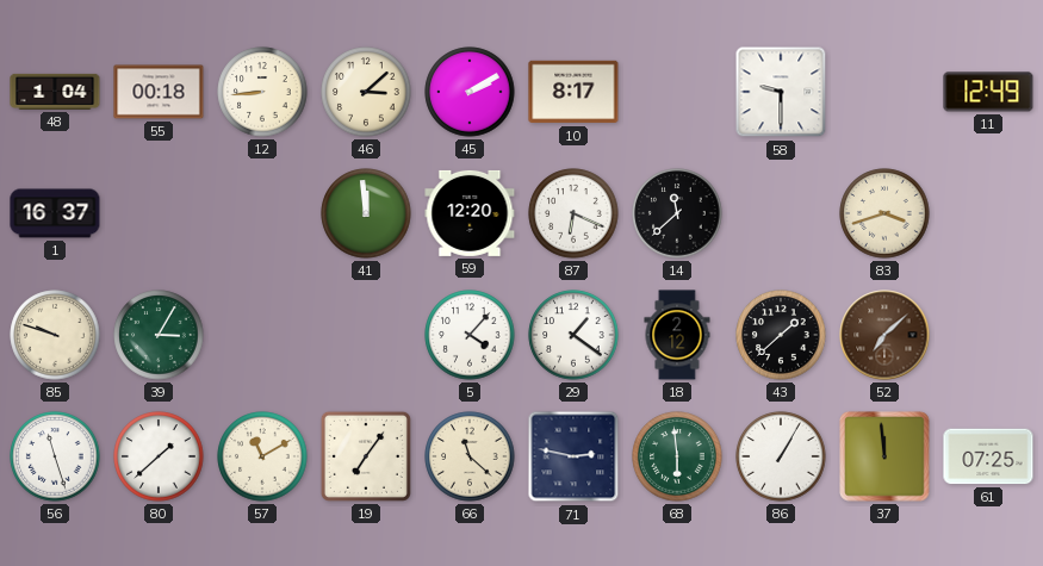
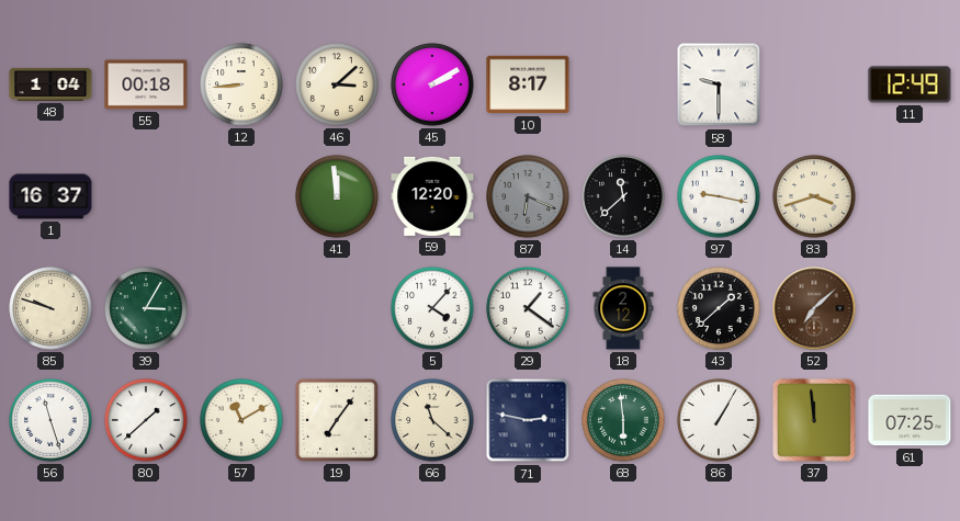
87 dial: white -> grey (528, 196)
97: none -> 9:17 (719, 196)
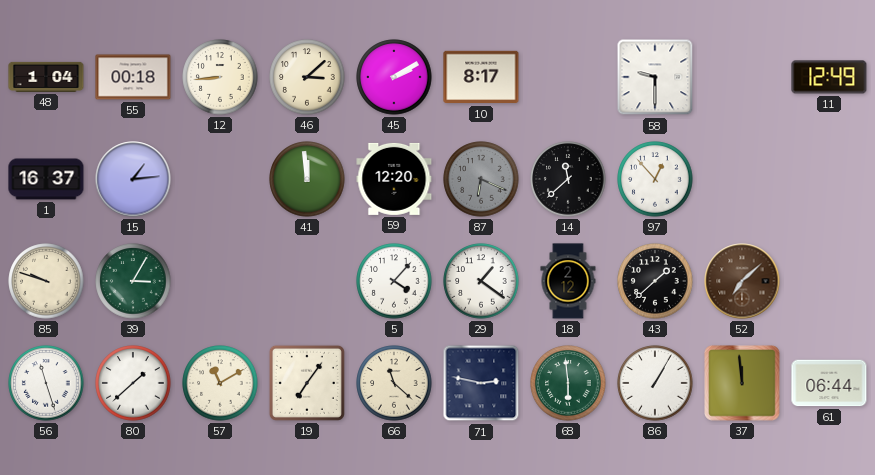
15: none -> 1:14 (133, 179)
97: 9:17 -> 12:53 (655, 179)
83: 3:42 -> none (814, 196)
61: 07:25 -> 06:44 (829, 383)
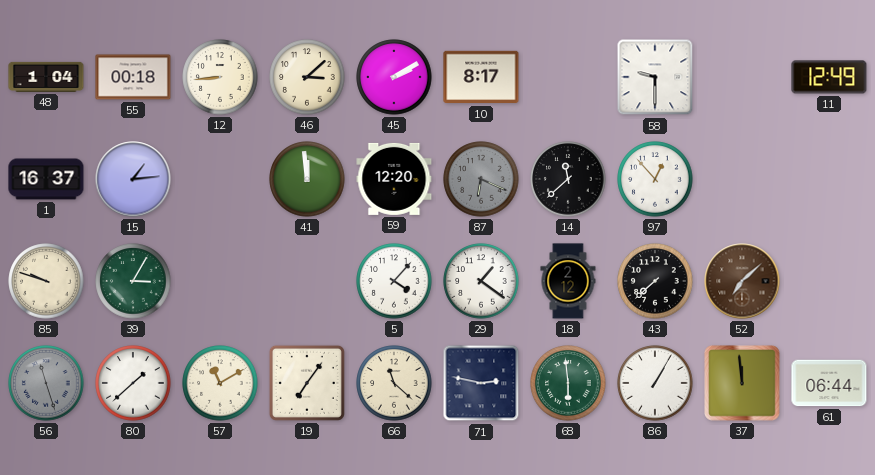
43: 1:38 -> 7:38 (655, 281)
56 dial: white -> grey (46, 383)
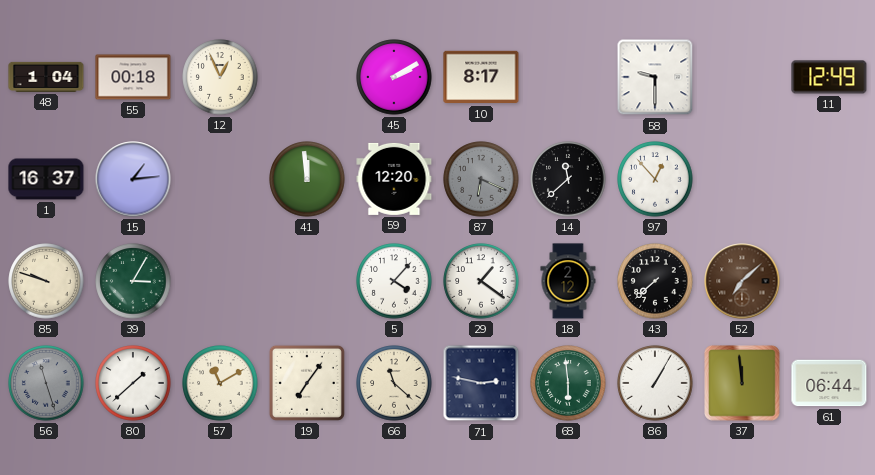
12: 8:44 -> 12:56 (220, 77)
46: 3:08 -> none (307, 77)
